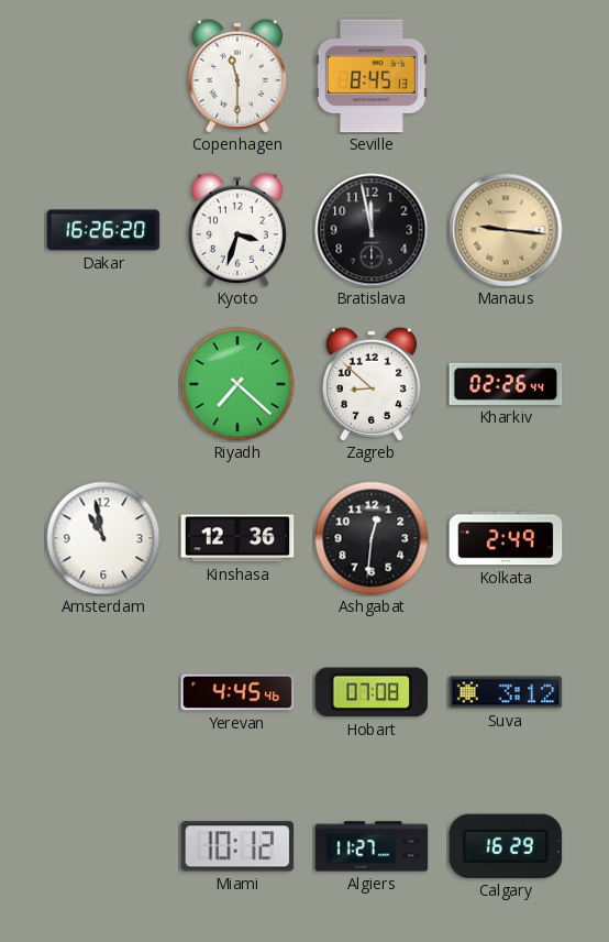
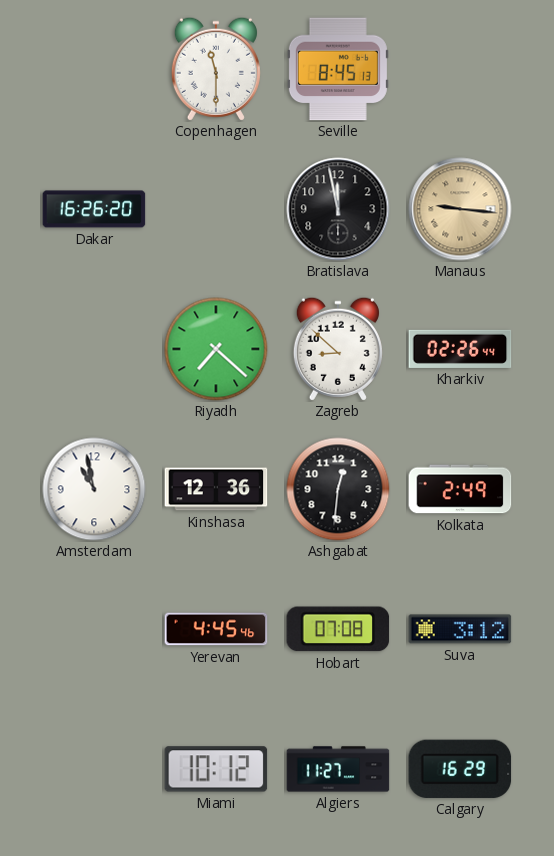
Kyoto: 3:33 -> none (237, 230)
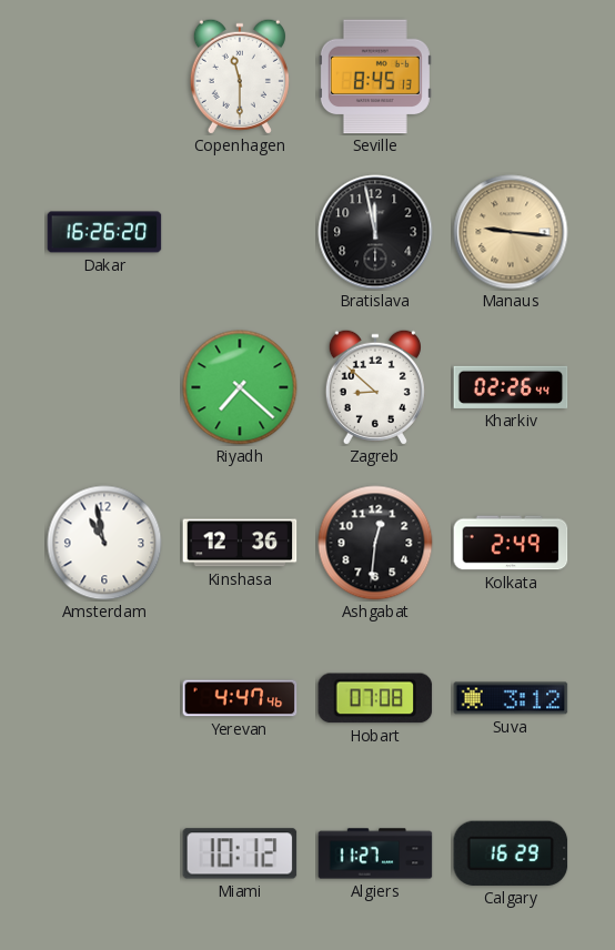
Yerevan: 4:45 -> 4:47 (240, 698)
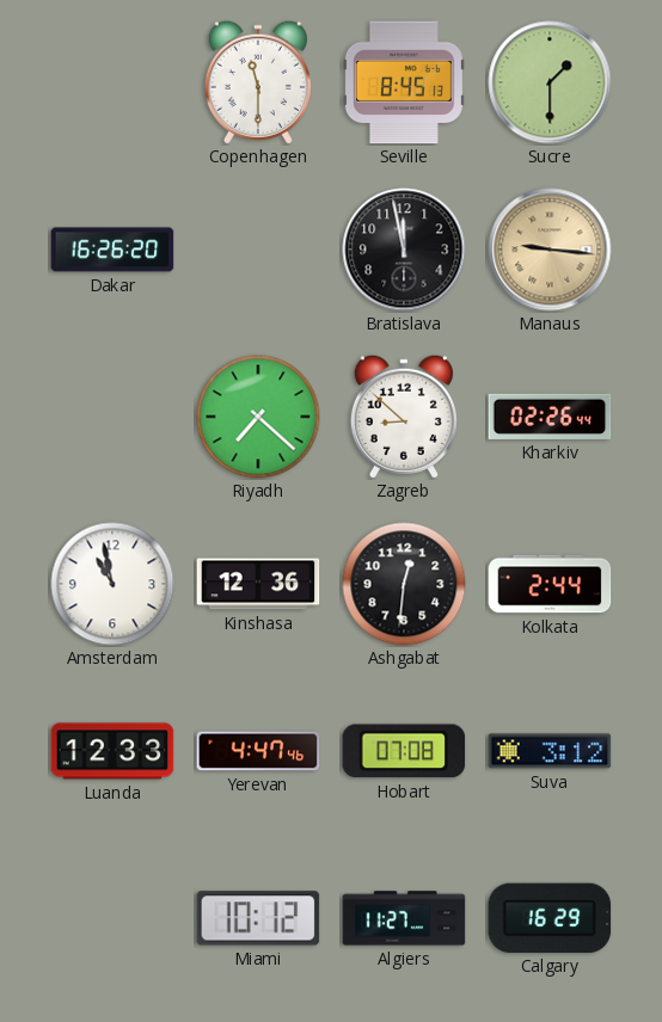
Sucre: none -> 1:30 (550, 82)
Kolkata: 2:49 -> 2:44 (550, 584)
Luanda: none -> 12:33 (112, 751)
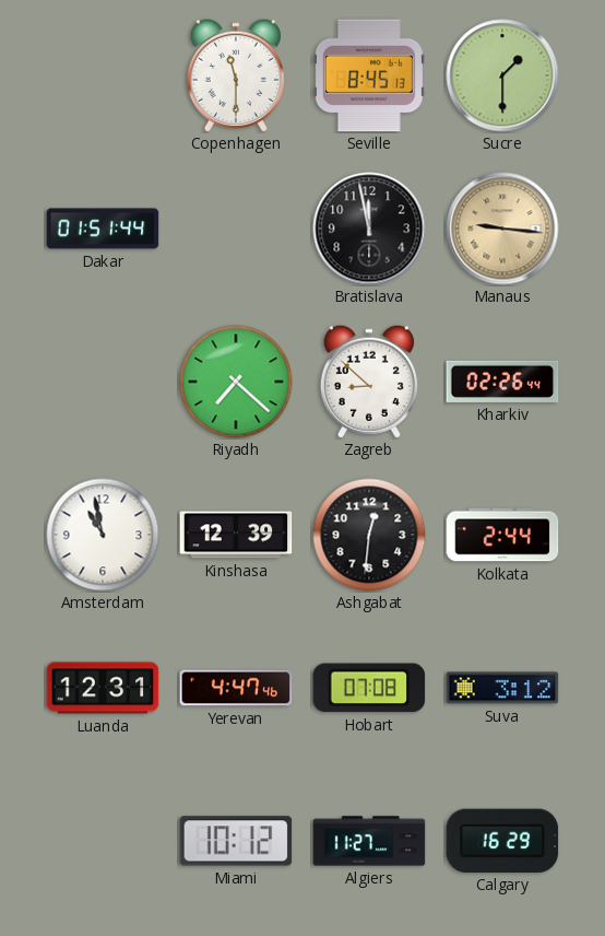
Dakar: 16:26 -> 01:51 (103, 229)
Kinshasa: 12:36 -> 12:39 (236, 535)
Luanda: 12:33 -> 12:31 (103, 688)
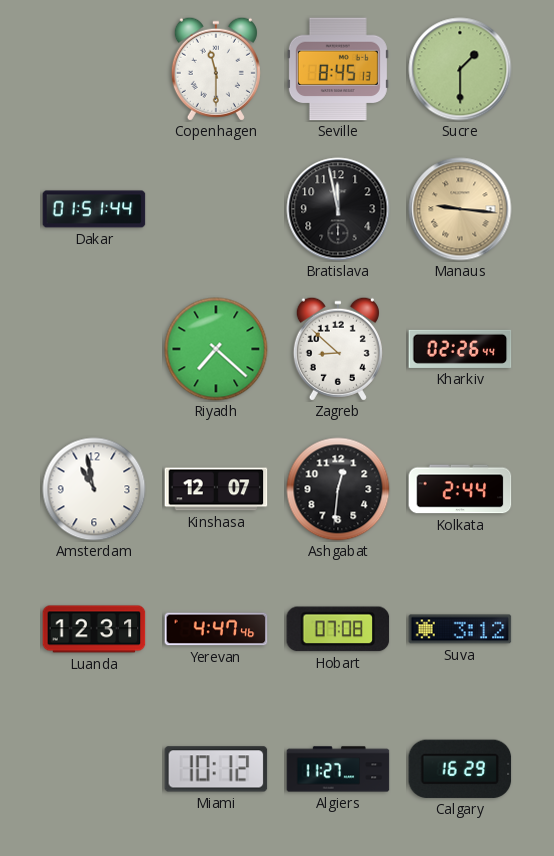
Kinshasa: 12:39 -> 12:07 (216, 489)
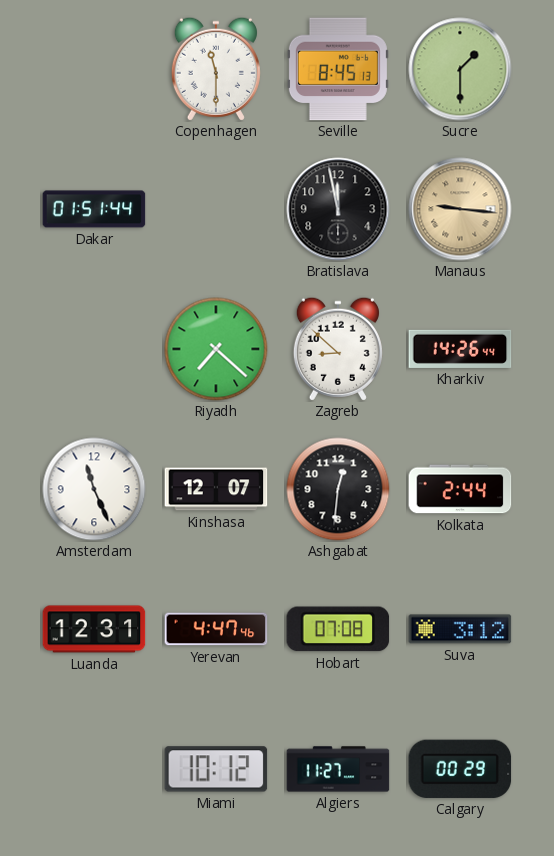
Kharkiv: 02:26 -> 14:26 (460, 349)
Amsterdam: 10:58 -> 11:26 (94, 489)
Calgary: 16:29 -> 00:29 (460, 769)
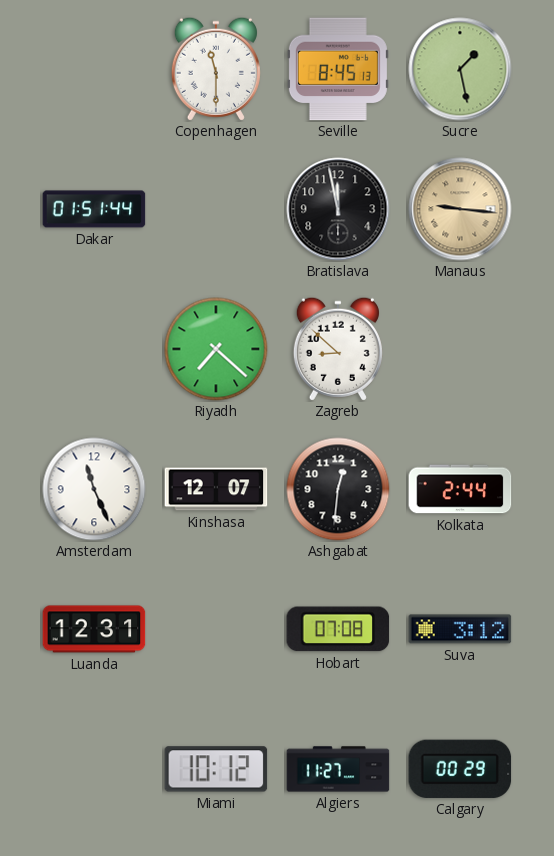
Sucre: 1:30 -> 1:28 (460, 69)
Kharkiv: 14:26 -> none (460, 349)
Yerevan: 4:47 -> none (216, 629)
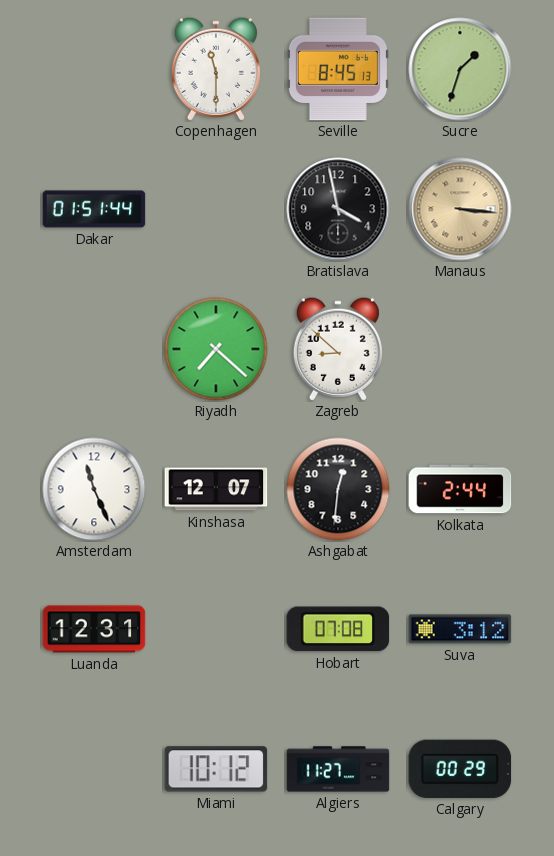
Sucre: 1:28 -> 1:33 (460, 69)
Bratislava: 11:58 -> 3:58 (338, 209)
Manaus: 9:16 -> 3:16 (460, 209)
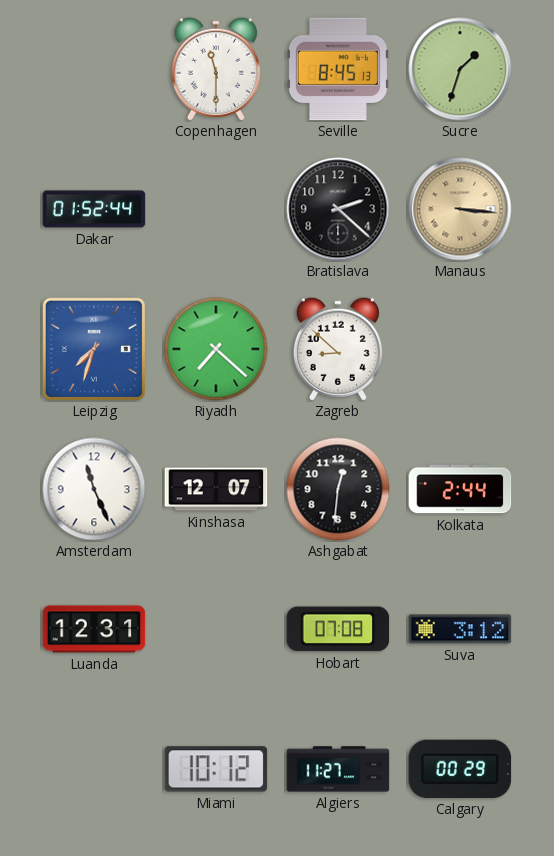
Dakar: 01:51 -> 01:52 (94, 209)
Bratislava: 3:58 -> 2:22 (338, 209)
Leipzig: none -> 7:33 (94, 349)
